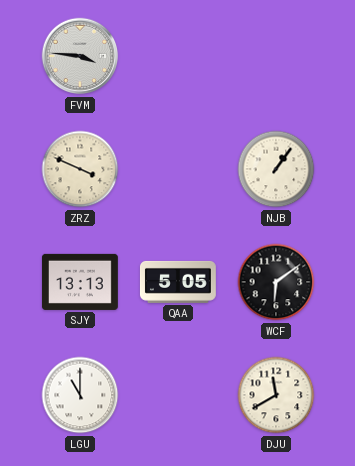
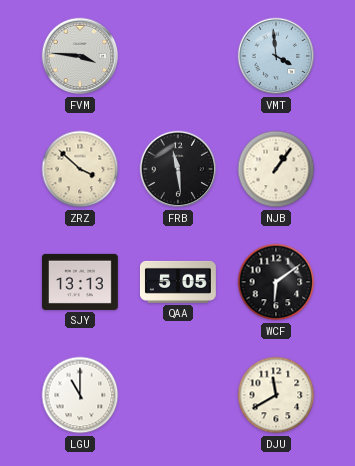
VMT: none -> 3:59 (276, 56)
ZRZ: 3:49 -> 3:52 (80, 169)
FRB: none -> 11:29 (178, 169)
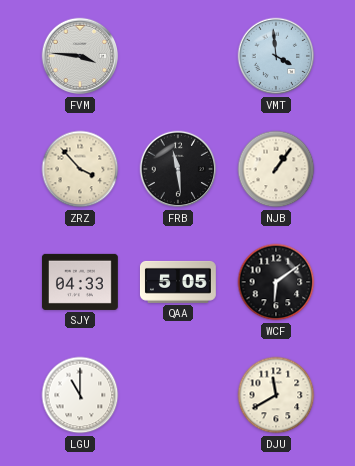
ZRZ: 3:52 -> 3:53 (80, 169)
SJY: 13:13 -> 04:33 (80, 282)
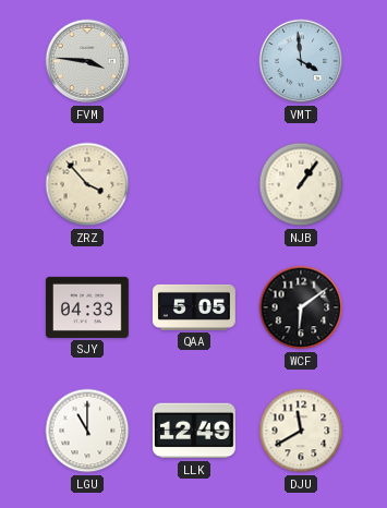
FRB: 11:29 -> none (178, 169)
LLK: none -> 12:49 (194, 431)
